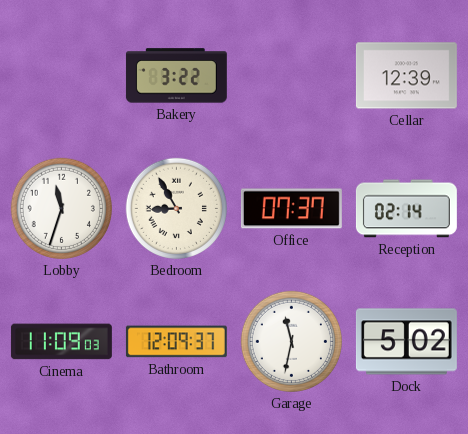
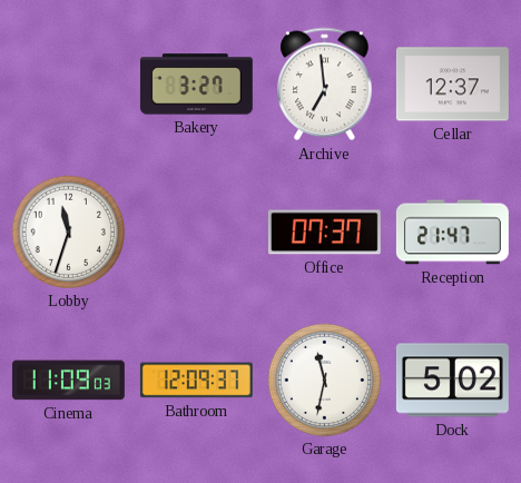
Bakery: 3:22 -> 3:27 (196, 85)
Archive: none -> 6:59 (325, 85)
Cellar: 12:39 -> 12:37 (452, 85)
Bedroom: 8:55 -> none (176, 208)
Reception: 02:14 -> 21:47 (452, 233)
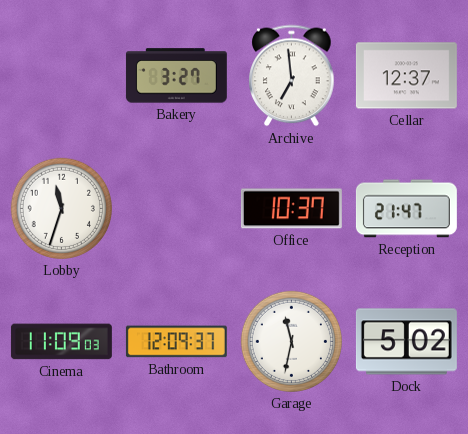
Office: 07:37 -> 10:37 (291, 209)
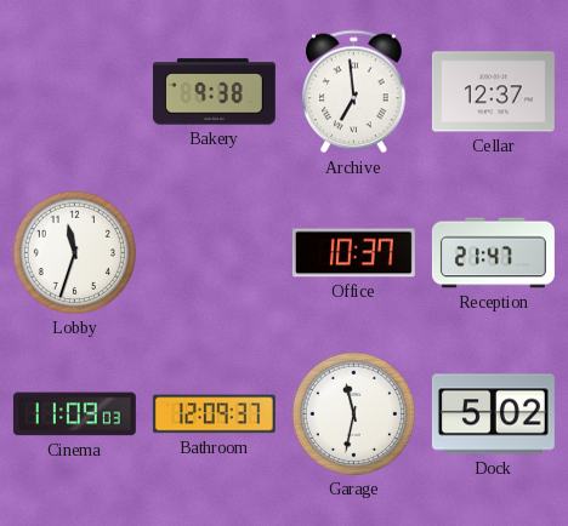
Bakery: 3:27 -> 9:38 (214, 92)
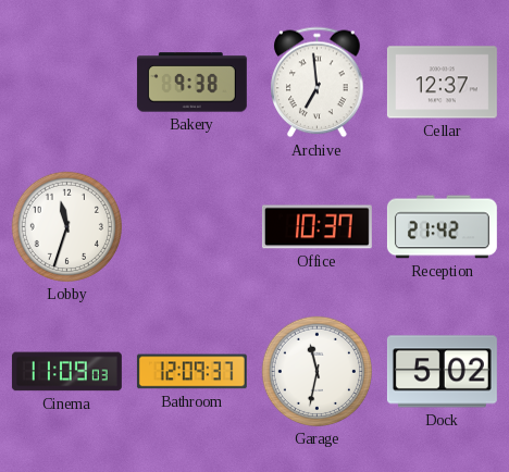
Reception: 21:47 -> 21:42 (442, 227)
